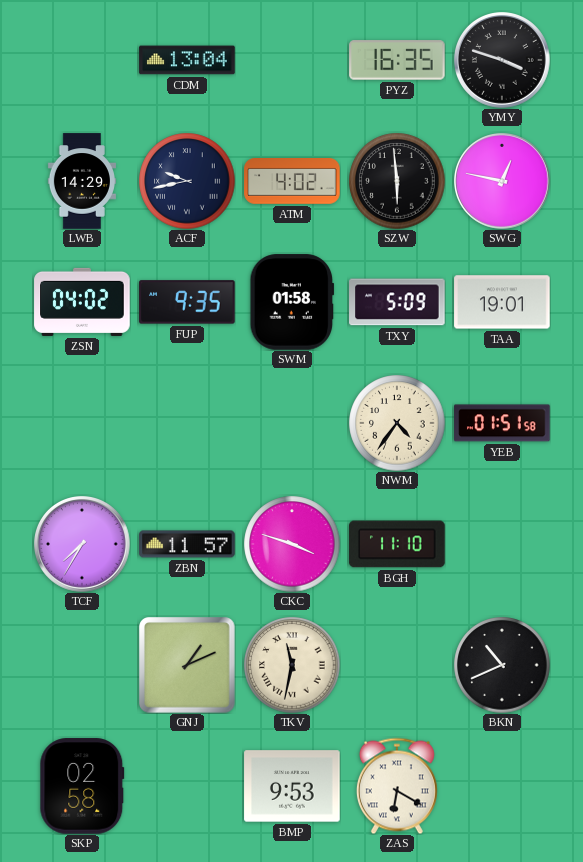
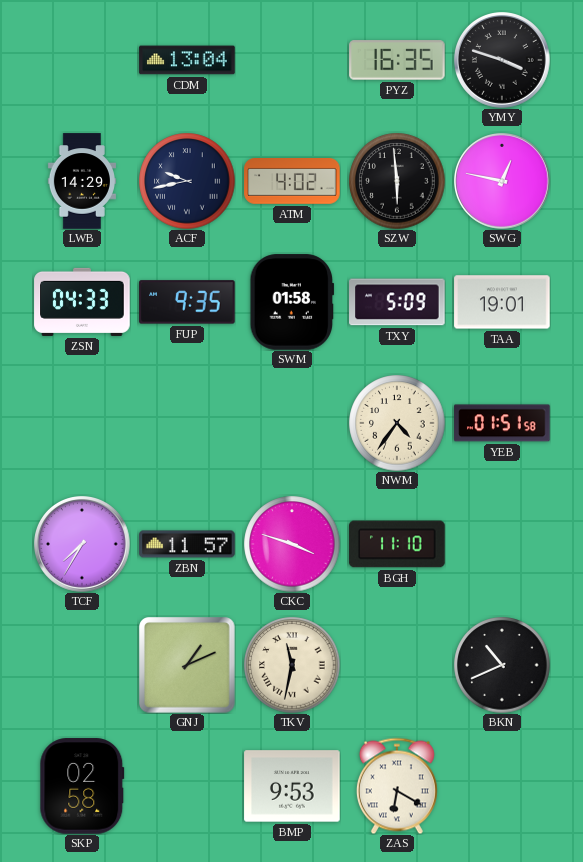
ZSN: 04:02 -> 04:33 (82, 302)
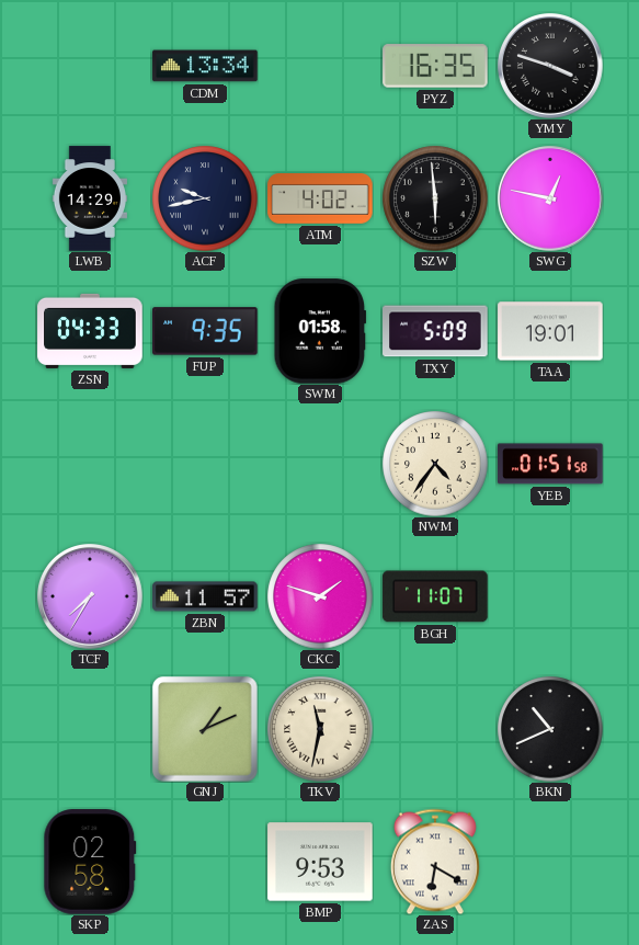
CDM: 13:04 -> 13:34 (205, 66)
CKC: 3:48 -> 1:48 (320, 596)
BGH: 11:10 -> 11:07 (435, 596)
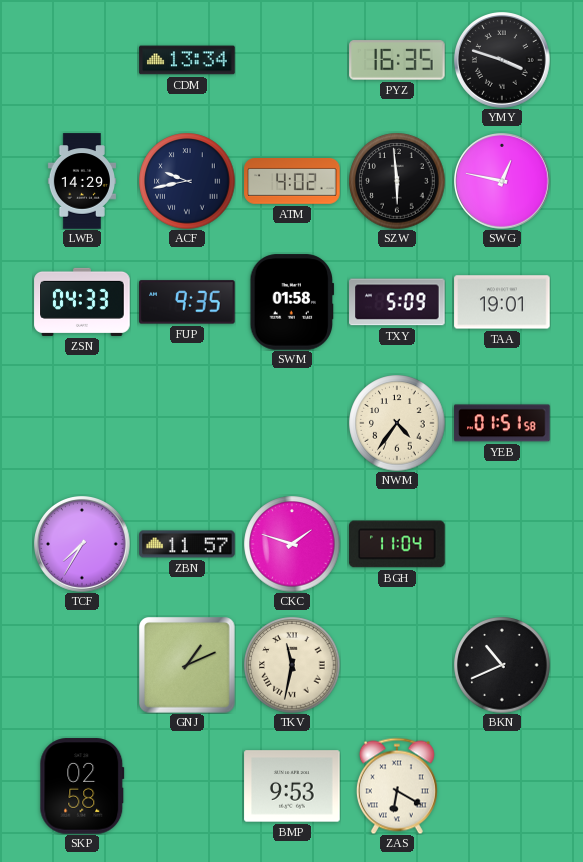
BGH: 11:07 -> 11:04 (397, 544)
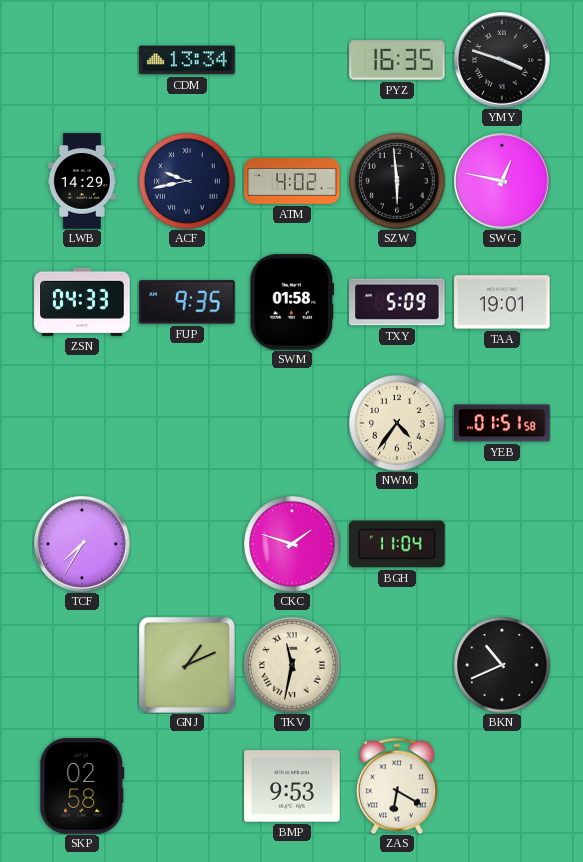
ZBN: 11:57 -> none (187, 544)
